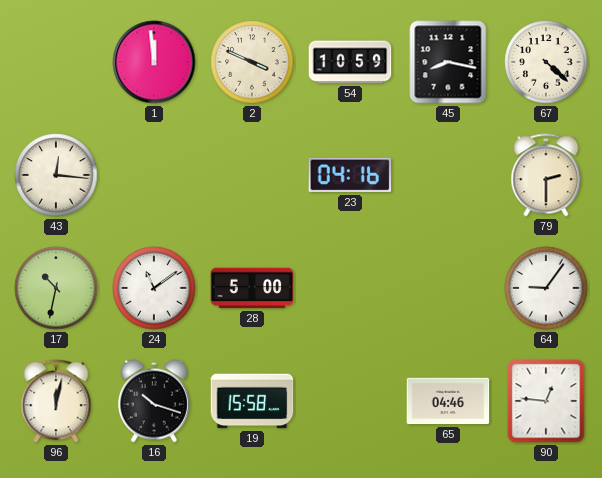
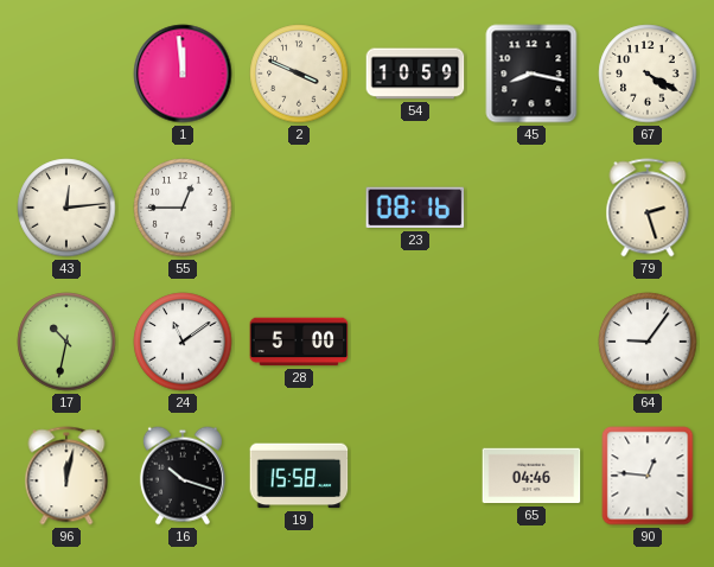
67: 4:22 -> 4:20 (648, 74)
43: 12:16 -> 12:14 (66, 208)
55: none -> 12:45 (183, 208)
23: 04:16 -> 08:16 (415, 208)
79: 2:30 -> 2:27 (648, 208)
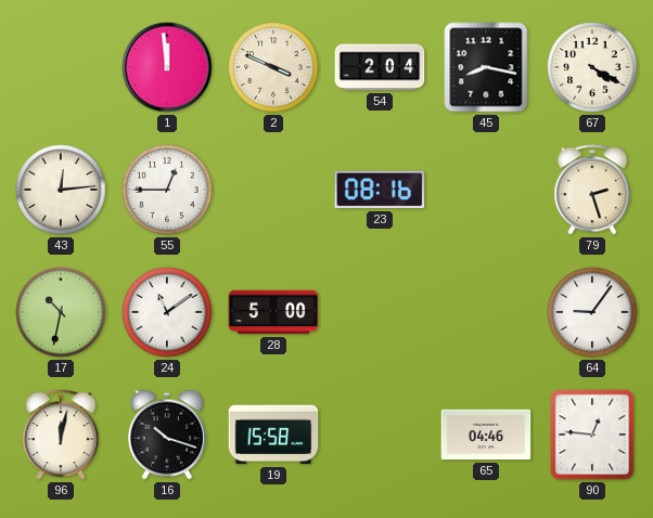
54: 10:59 -> 2:04 (380, 67)
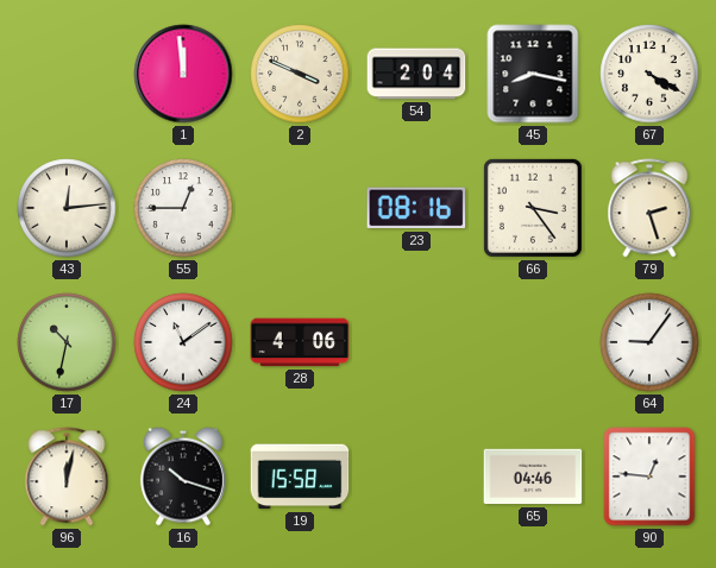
66: none -> 3:24 (533, 208)
28: 5:00 -> 4:06 (300, 342)
